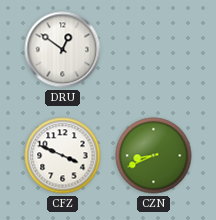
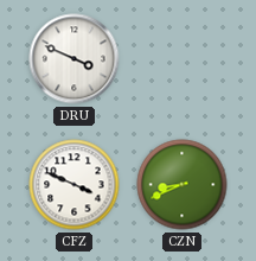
DRU: 12:51 -> 3:49 (75, 59)
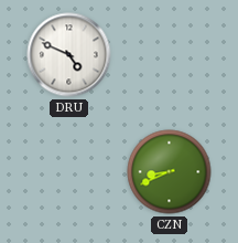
DRU: 3:49 -> 4:49 (69, 55)
CFZ: 3:49 -> none (75, 185)
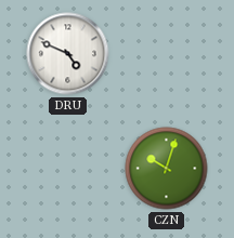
CZN: 8:41 -> 10:03 (167, 169)
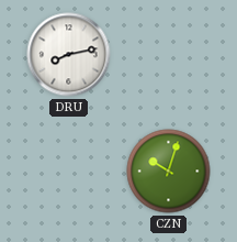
DRU: 4:49 -> 8:13 (69, 55)
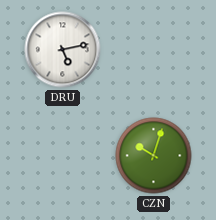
DRU: 8:13 -> 5:13 (63, 50)
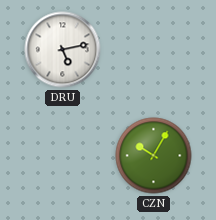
CZN: 10:03 -> 10:05 (154, 156)
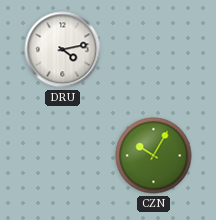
DRU: 5:13 -> 4:13 (63, 50)
